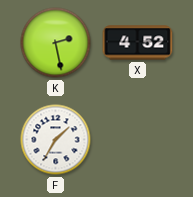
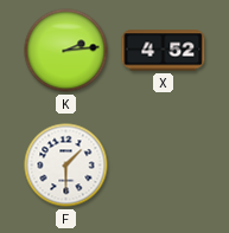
K: 2:28 -> 2:14 (66, 51)
F: 1:35 -> 1:30 (66, 166)
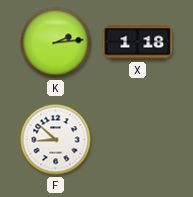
X: 4:52 -> 1:18 (138, 43)
F: 1:30 -> 8:52 (56, 140)
